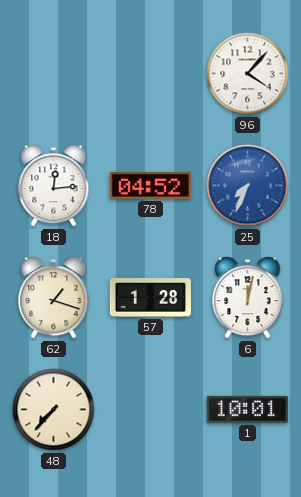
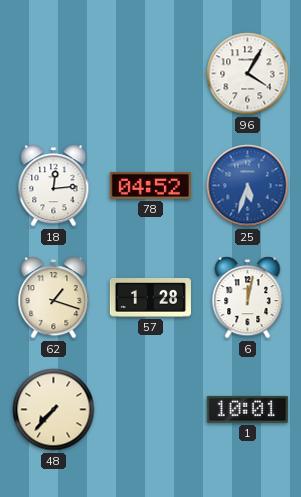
96: 4:07 -> 4:05 (248, 74)
25: 7:34 -> 5:33 (248, 186)
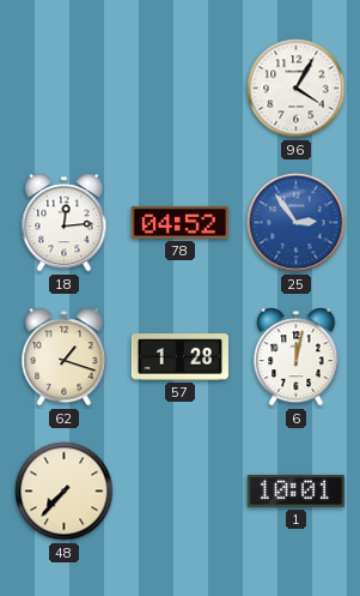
25: 5:33 -> 2:54 (297, 223)
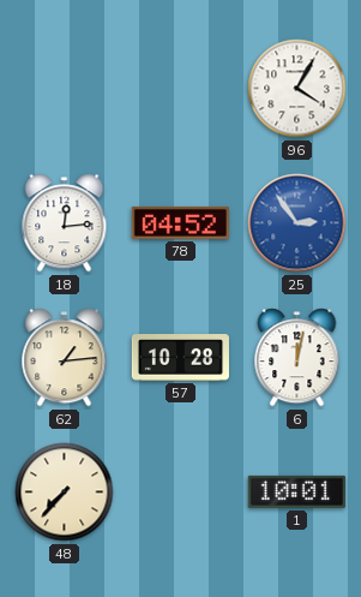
62: 1:18 -> 1:14 (65, 358)
57: 1:28 -> 10:28 (180, 358)
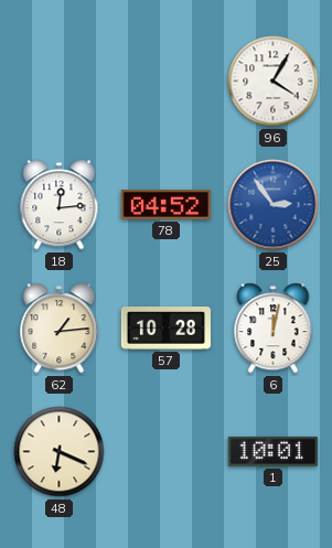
48: 7:37 -> 6:19 (60, 452)
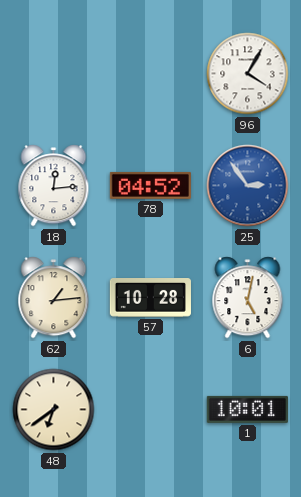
6: 12:02 -> 5:02 (248, 298)
48: 6:19 -> 6:39 (54, 410)
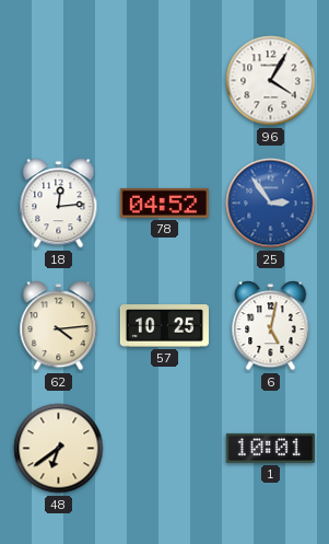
62: 1:14 -> 4:14 (59, 326)
57: 10:28 -> 10:25 (164, 326)
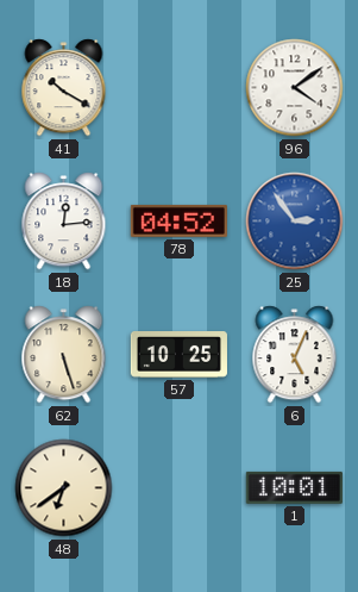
41: none -> 10:20 (64, 88)
96: 4:05 -> 4:09 (295, 88)
62: 4:14 -> 5:27 (64, 355)
6: 5:02 -> 5:04 (295, 355)
